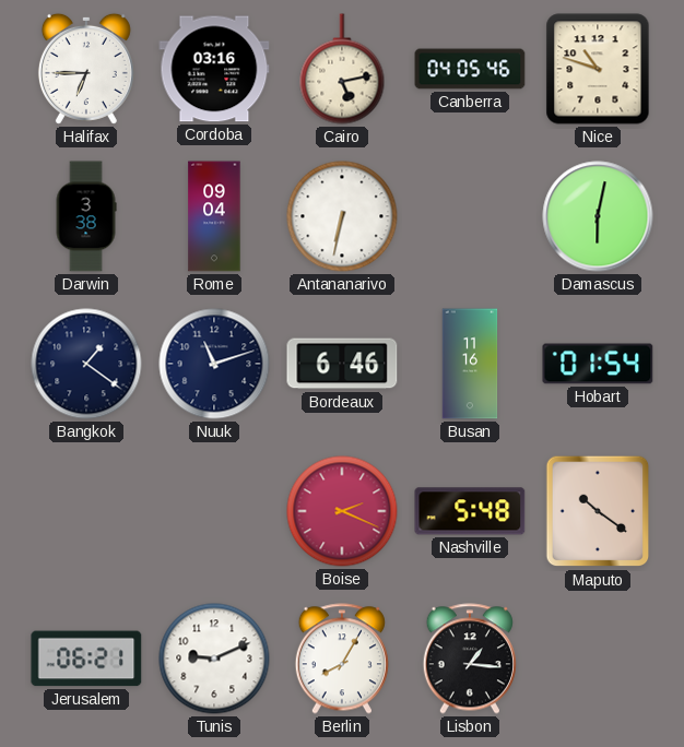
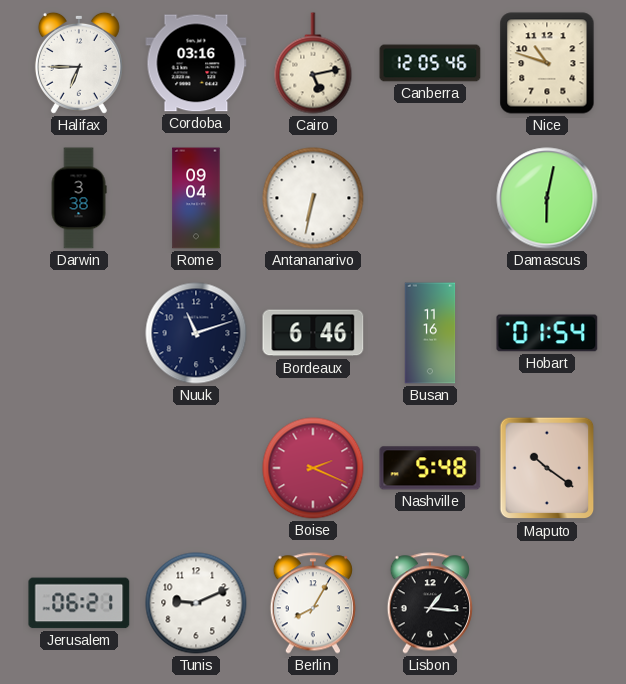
Canberra: 04:05 -> 12:05 (430, 63)
Bangkok: 1:21 -> none (86, 364)
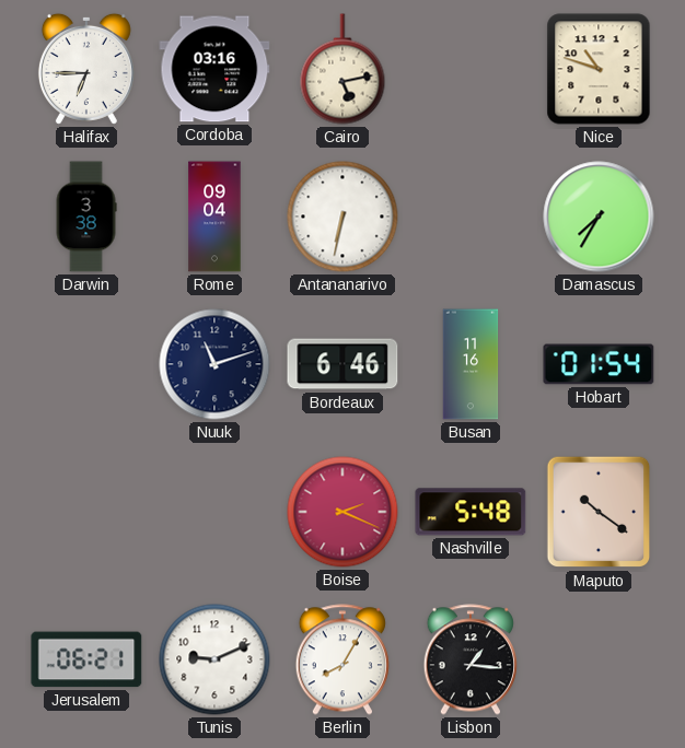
Canberra: 12:05 -> none (430, 63)
Damascus: 6:02 -> 7:35 (599, 217)
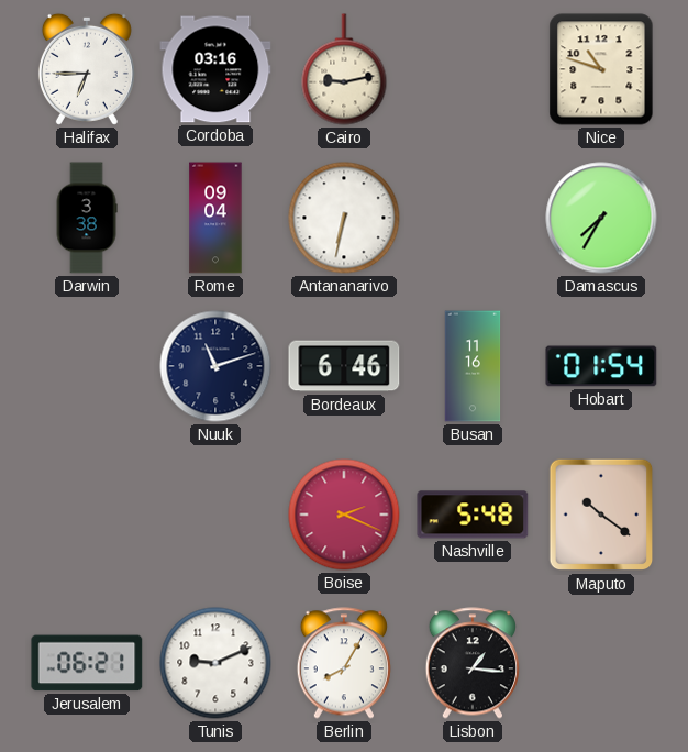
Cairo: 5:13 -> 9:13 (344, 69)
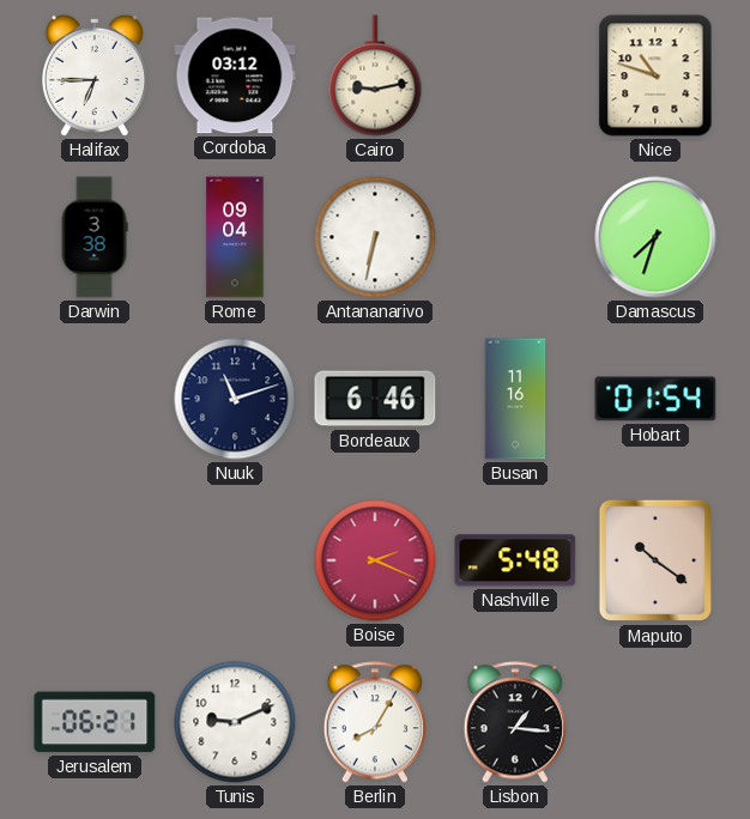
Cordoba: 03:16 -> 03:12 (235, 75)
Damascus: 7:35 -> 7:33 (655, 237)
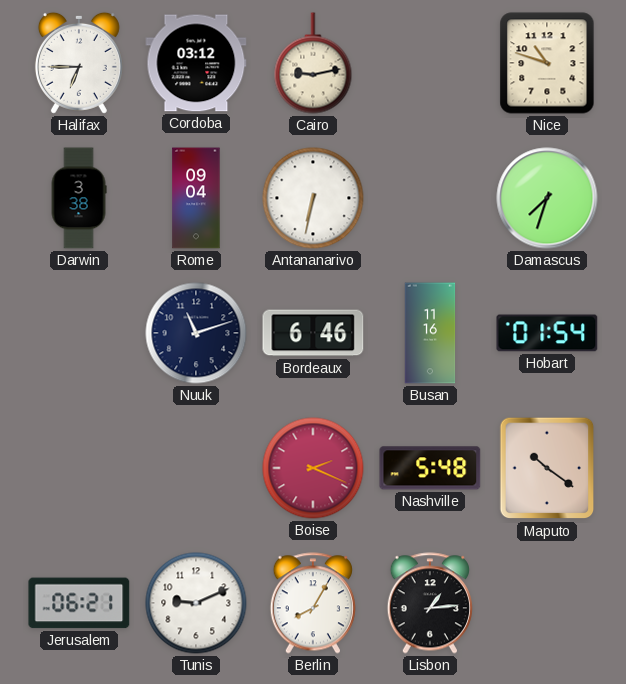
Lisbon: 1:16 -> 1:14 (430, 603)
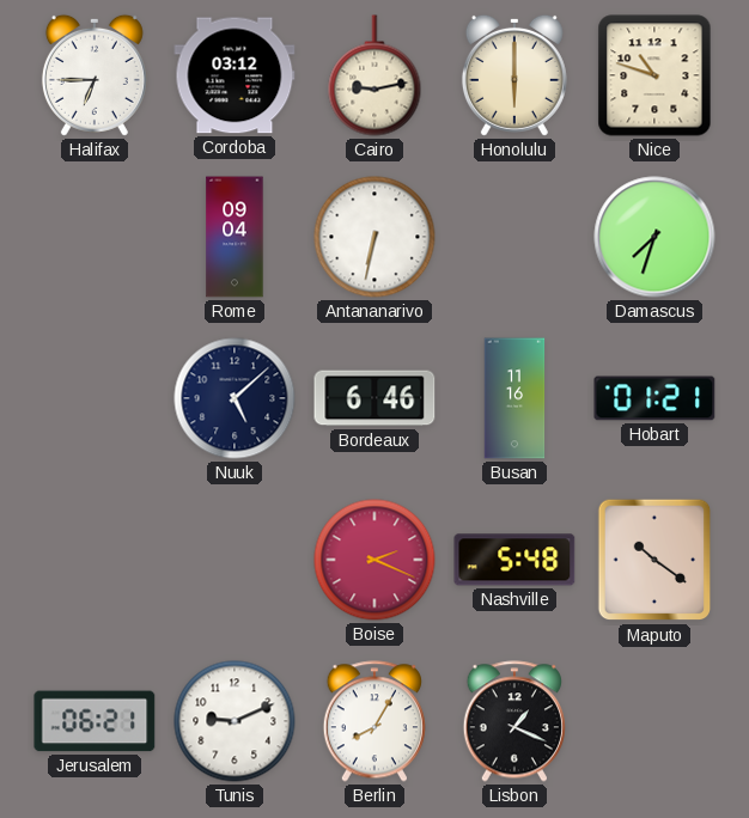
Honolulu: none -> 6:00 (514, 75)
Darwin: 3:38 -> none (79, 198)
Nuuk: 11:12 -> 5:08 (235, 398)
Hobart: 01:54 -> 01:21 (654, 398)
Lisbon: 1:14 -> 1:19 (514, 721)
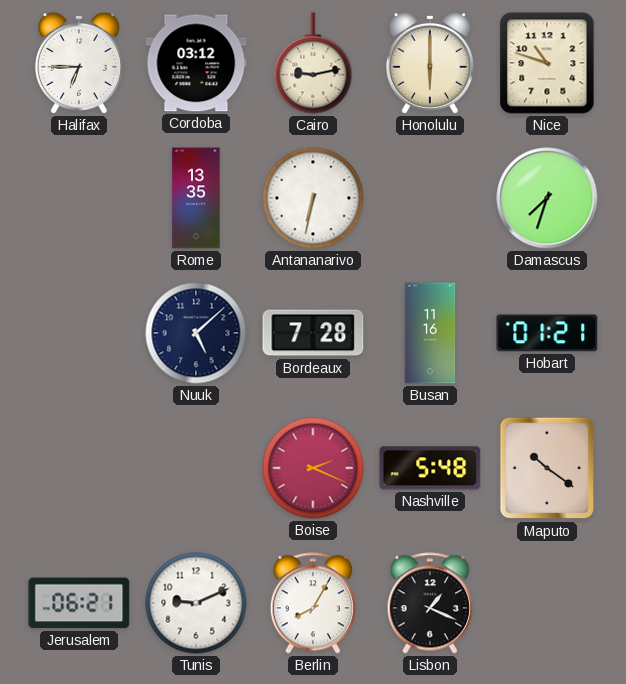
Rome: 09:04 -> 13:35 (196, 198)
Bordeaux: 6:46 -> 7:28 (313, 333)
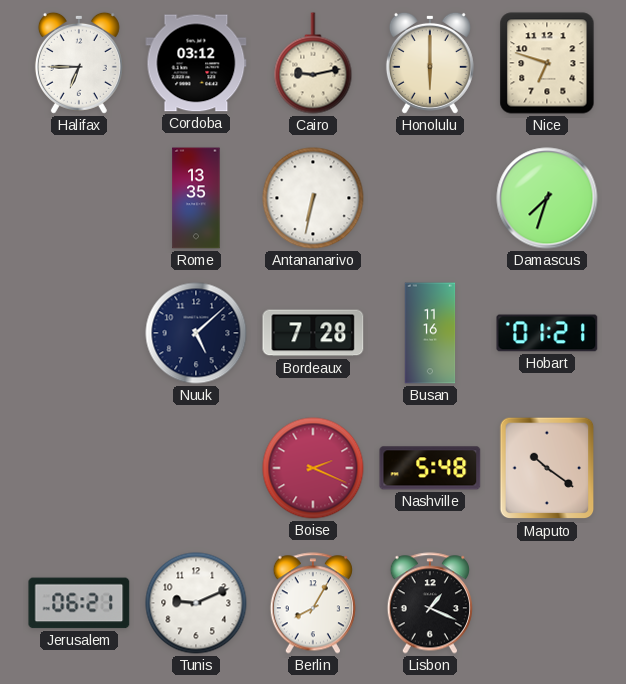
Nice: 10:48 -> 6:48 (547, 63)
